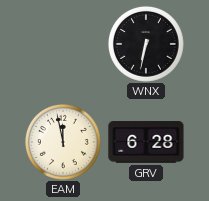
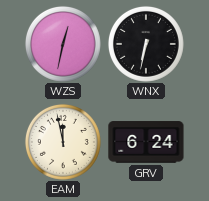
WZS: none -> 12:32 (63, 44)
GRV: 6:28 -> 6:24 (146, 142)
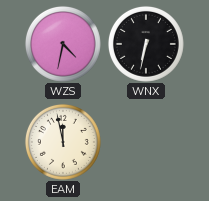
WZS: 12:32 -> 4:32 (63, 44)
GRV: 6:24 -> none (146, 142)
